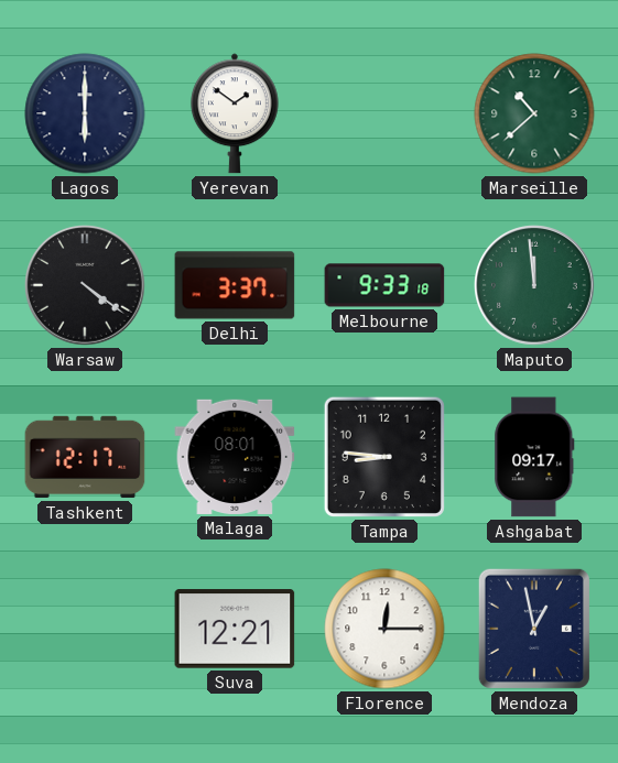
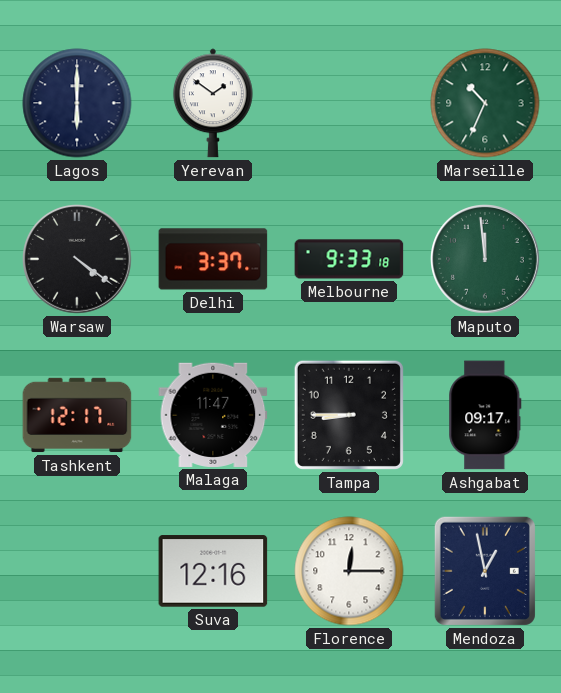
Marseille: 10:38 -> 10:34 (485, 103)
Malaga: 08:01 -> 11:47 (213, 415)
Tampa: 8:46 -> 8:45 (349, 415)
Suva: 12:21 -> 12:16 (213, 571)
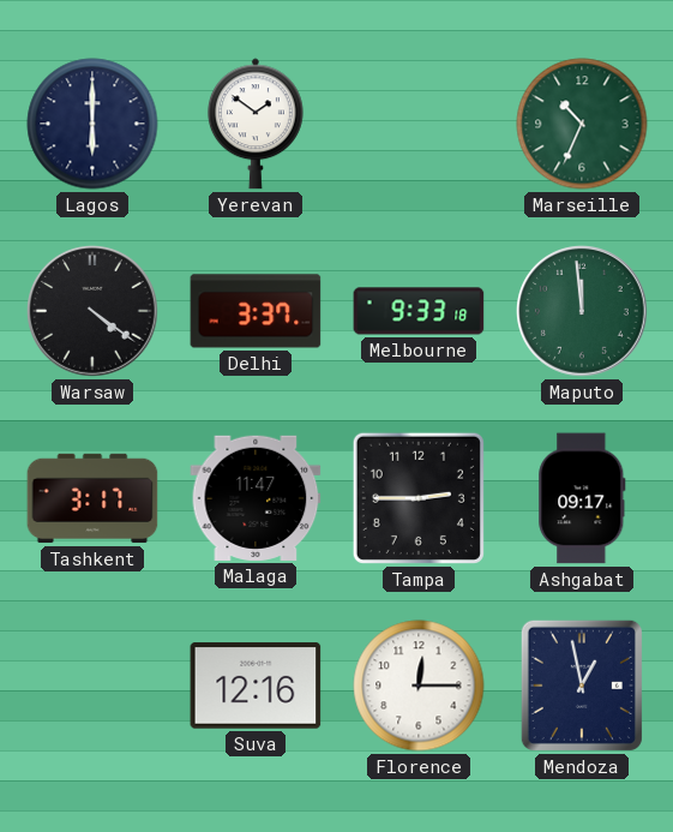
Tashkent: 12:17 -> 3:17 (92, 498)
Tampa: 8:45 -> 2:45 (419, 498)
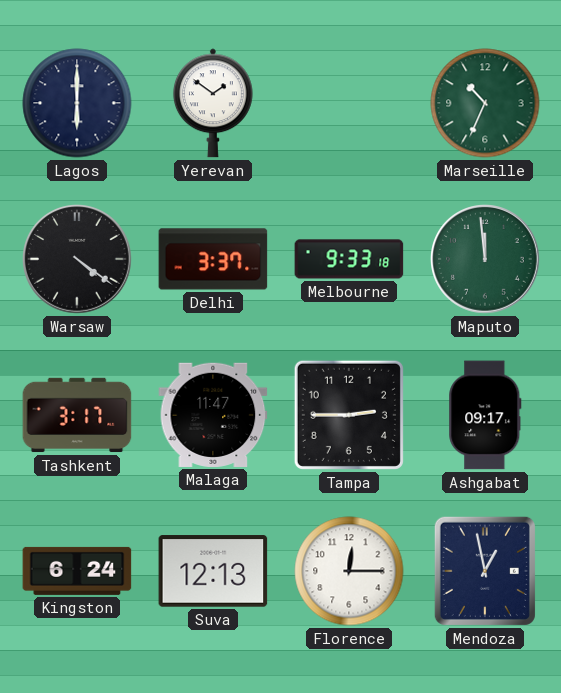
Kingston: none -> 6:24 (77, 571)
Suva: 12:16 -> 12:13 (213, 571)
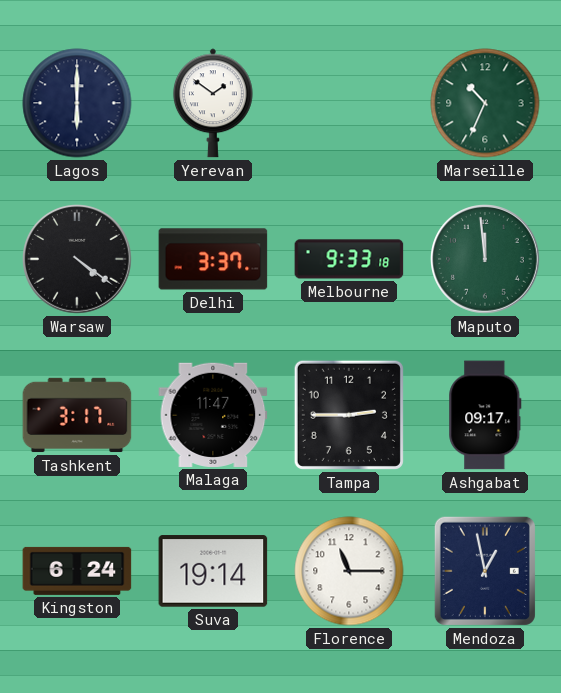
Suva: 12:13 -> 19:14 (213, 571)
Florence: 12:15 -> 11:15 (349, 571)
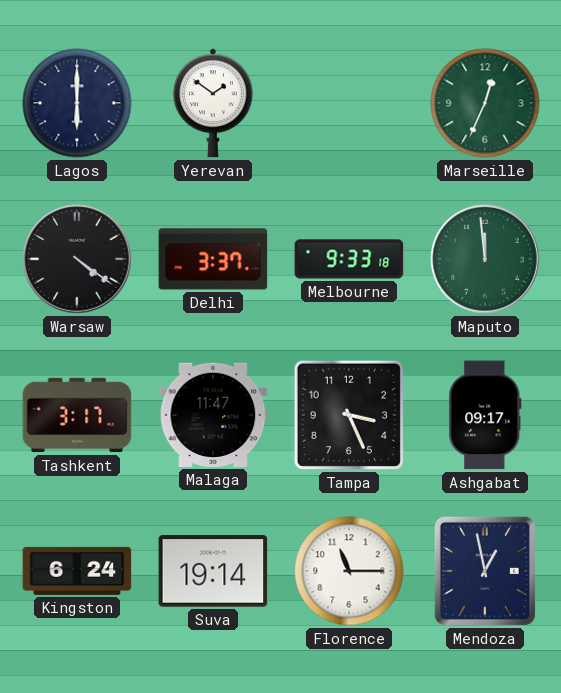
Marseille: 10:34 -> 12:34 (485, 103)
Tampa: 2:45 -> 3:26 (349, 415)
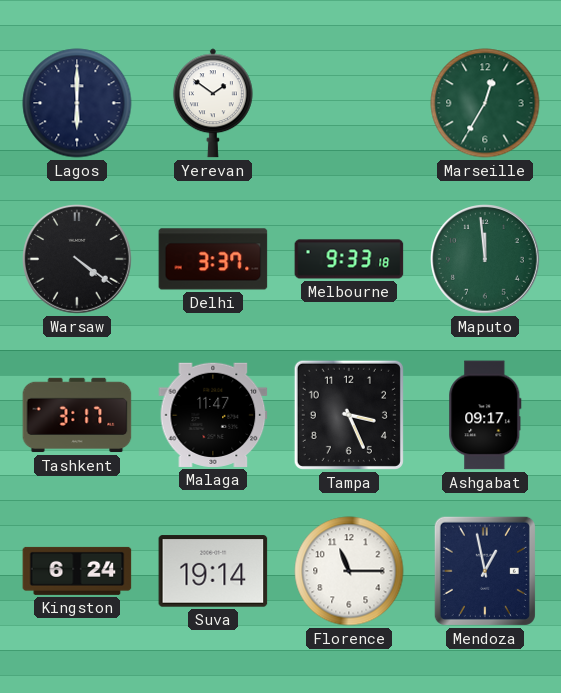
Marseille: 12:34 -> 12:35 (485, 103)
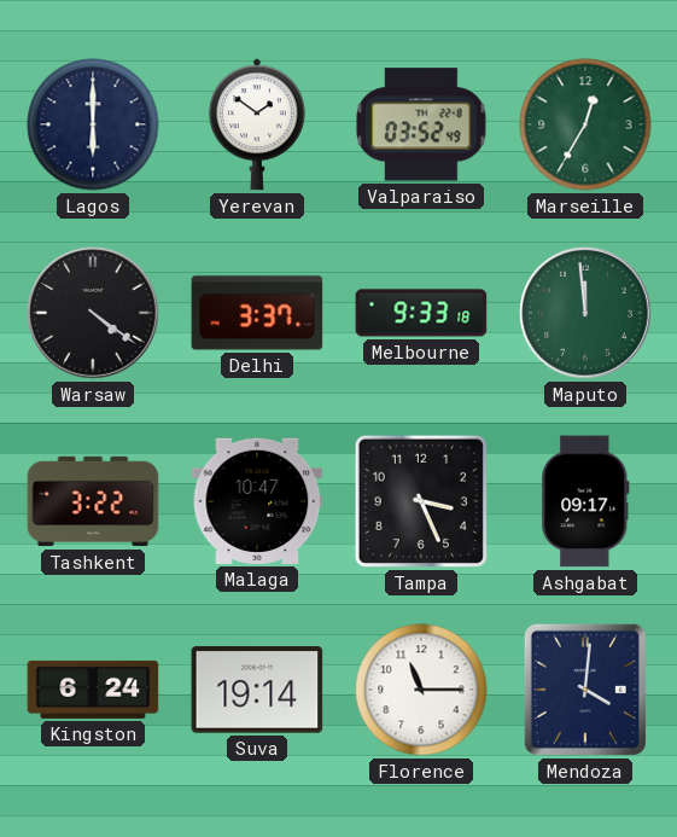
Valparaiso: none -> 03:52 (421, 124)
Tashkent: 3:17 -> 3:22 (93, 501)
Malaga: 11:47 -> 10:47 (257, 501)
Mendoza: 12:58 -> 4:01 (585, 690)
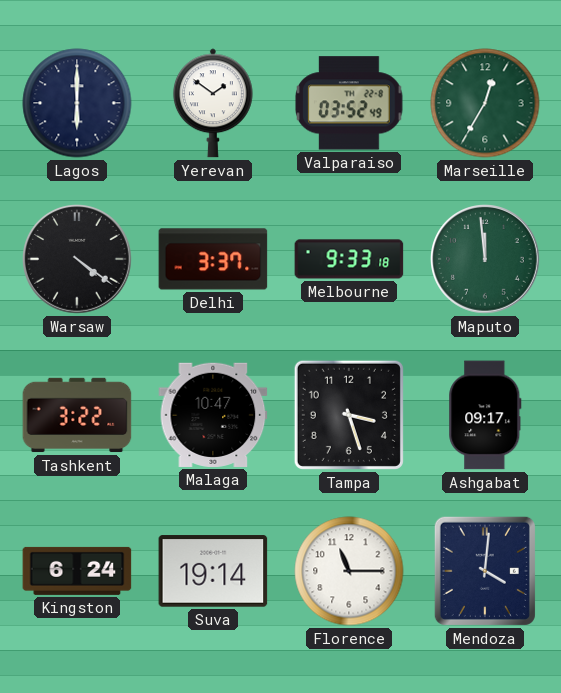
Tampa: 3:26 -> 3:27 (349, 415)
